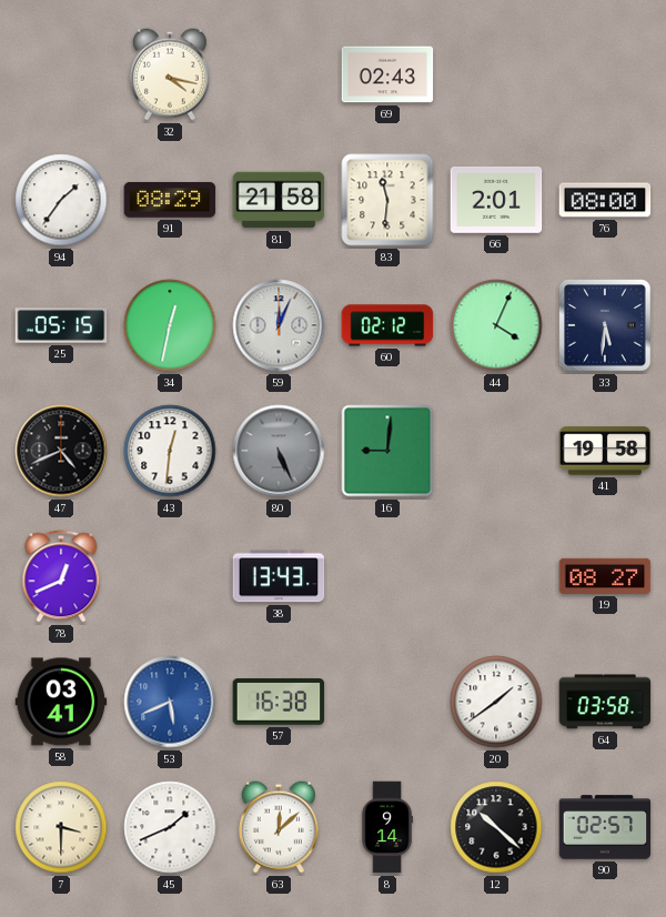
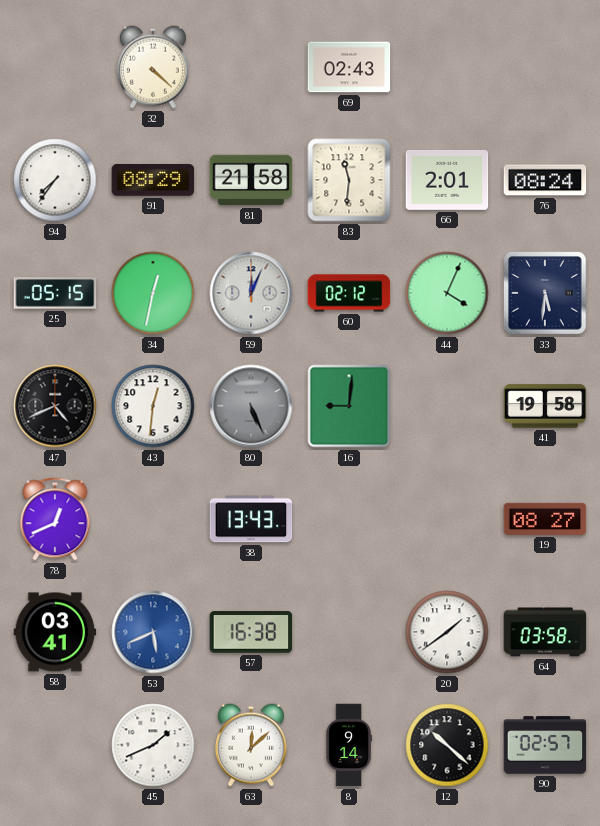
32: 4:17 -> 4:22 (153, 67)
94: 1:36 -> 7:36 (55, 180)
76: 08:00 -> 08:24 (545, 180)
7: 3:30 -> none (61, 827)
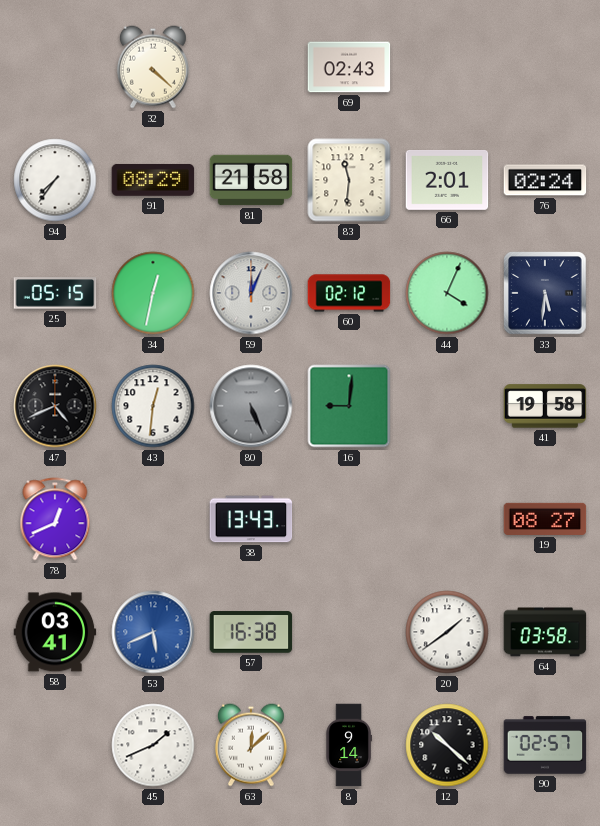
76: 08:24 -> 02:24 (545, 180)
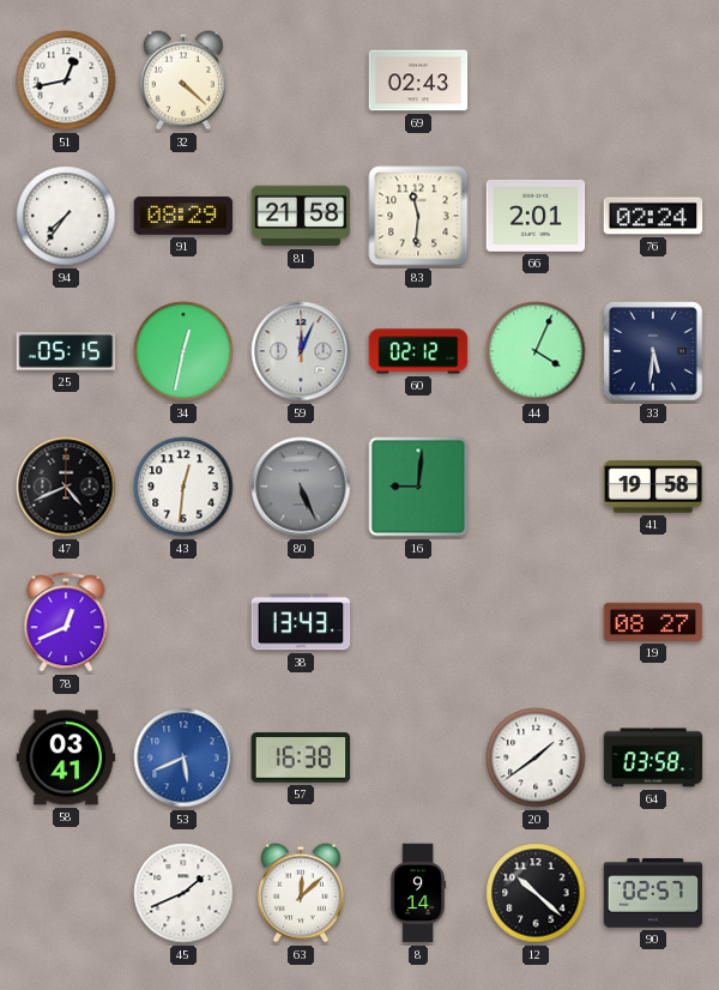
51: none -> 12:43 (66, 80)
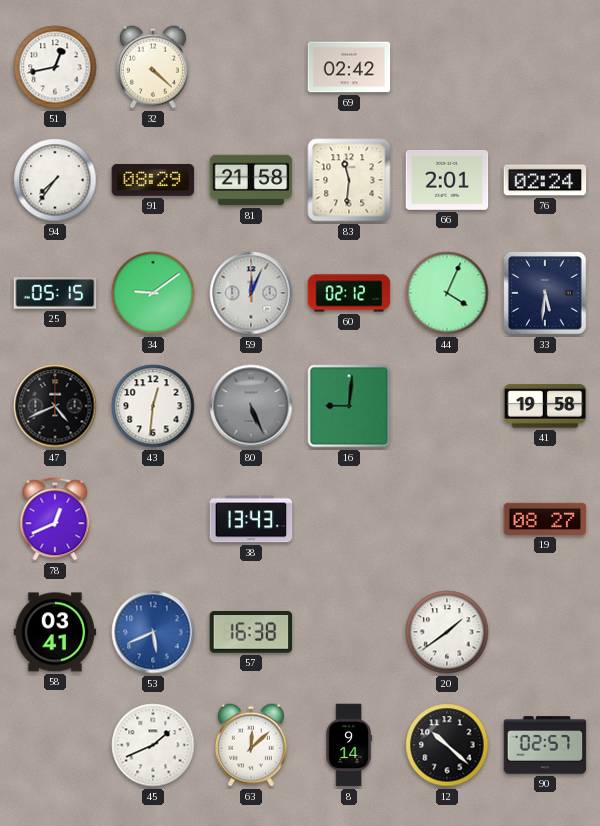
69: 02:43 -> 02:42 (349, 67)
34: 12:32 -> 9:09 (153, 293)
64: 03:58 -> none (653, 757)
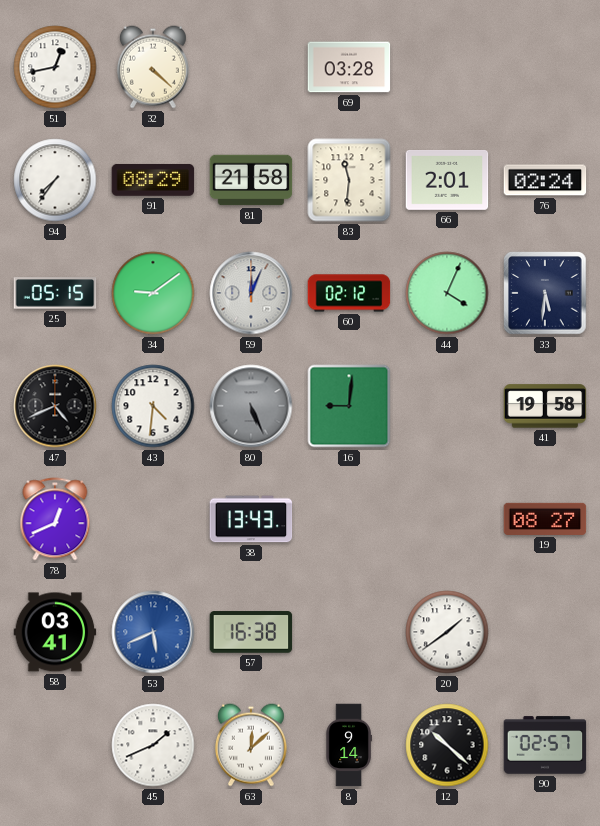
69: 02:42 -> 03:28 (349, 67)
43: 12:31 -> 4:31 (153, 406)
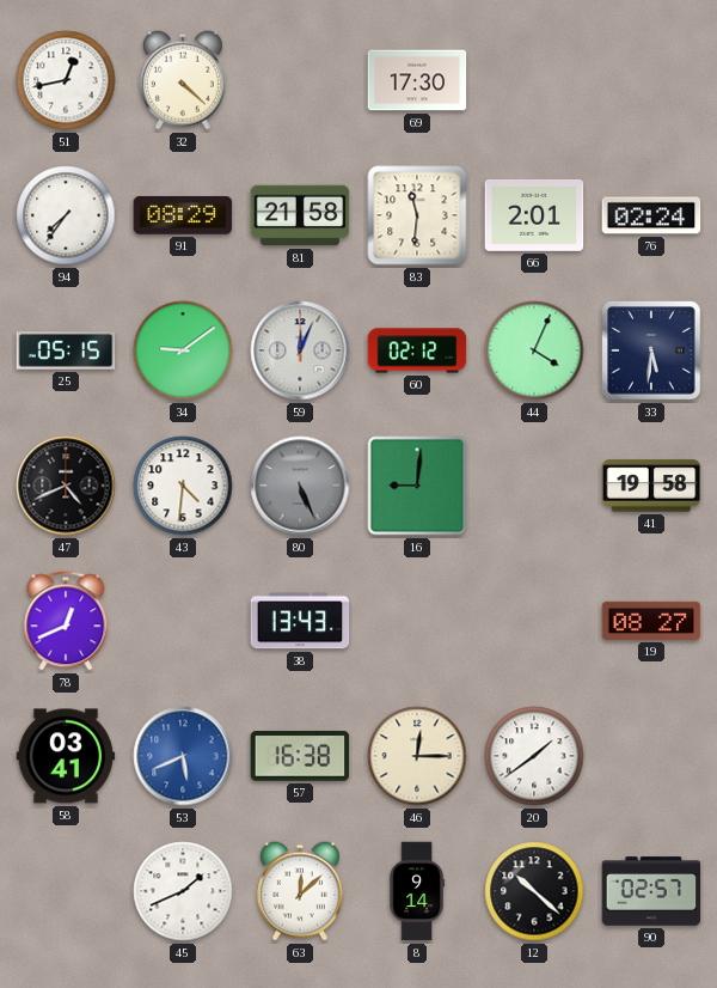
69: 03:28 -> 17:30 (417, 80)
46: none -> 12:15 (417, 756)
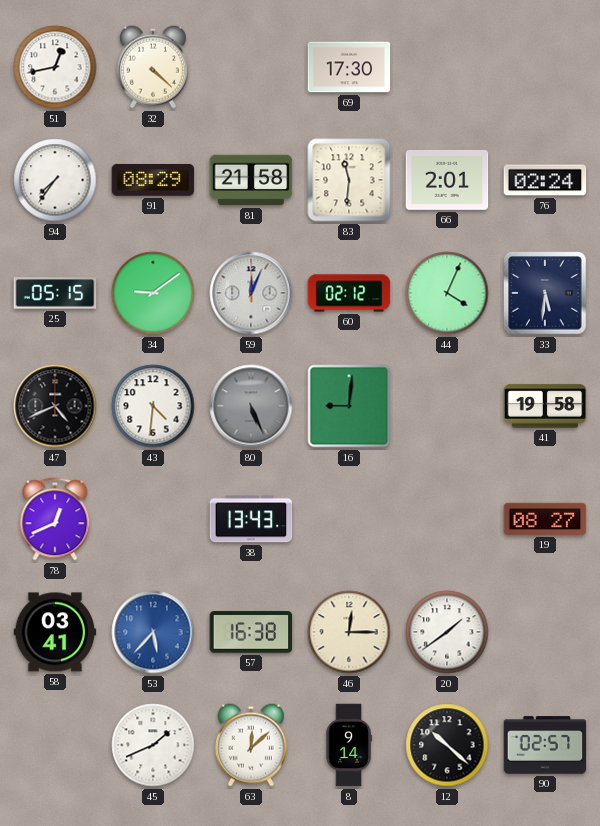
53: 5:41 -> 5:37 (153, 632)
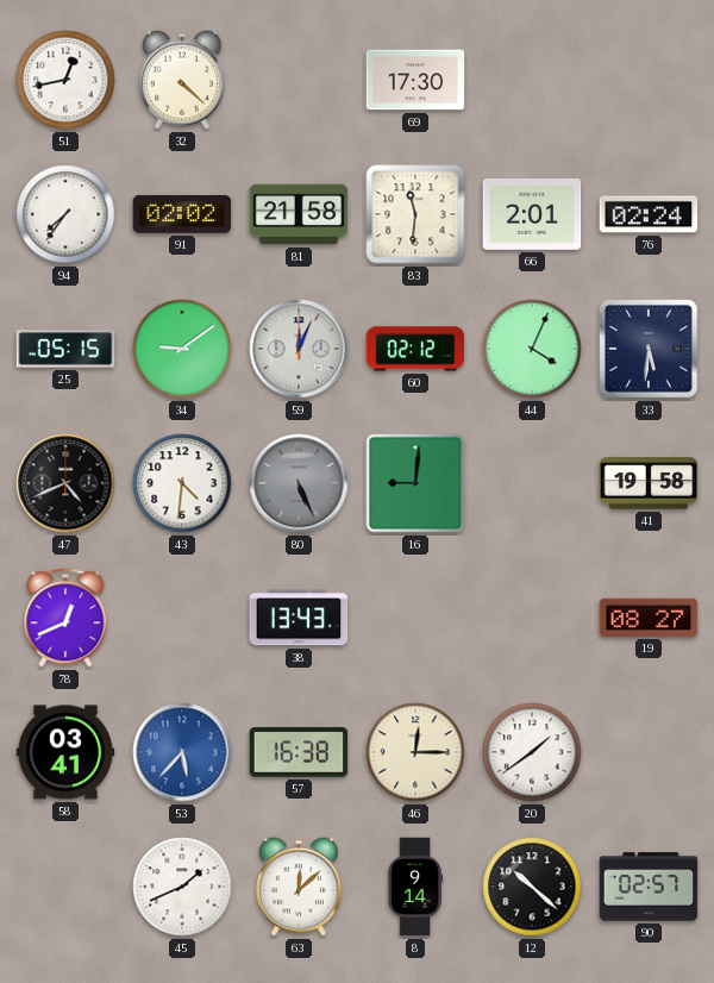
91: 08:29 -> 02:02 (182, 214)
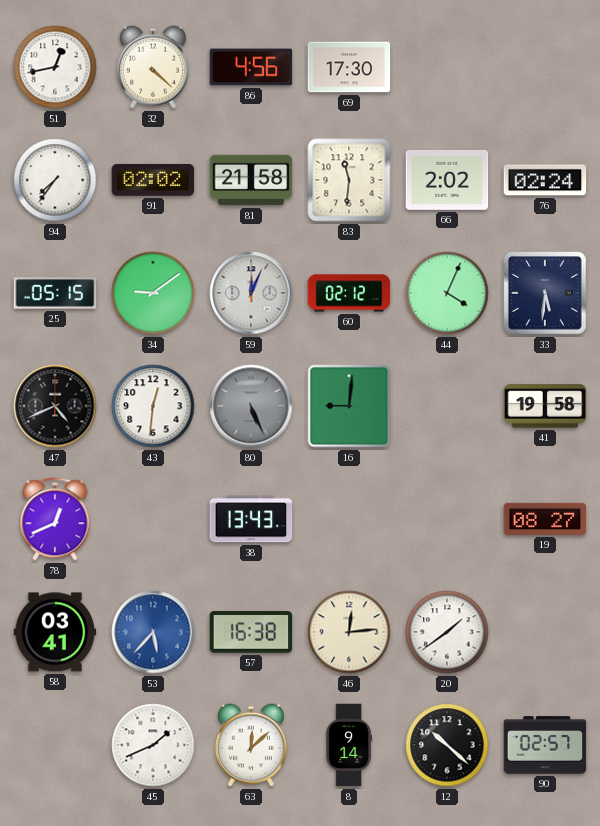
86: none -> 4:56 (251, 67)
66: 2:01 -> 2:02 (447, 180)
43: 4:31 -> 12:31 (153, 406)
46: 12:15 -> 12:14 (349, 632)
